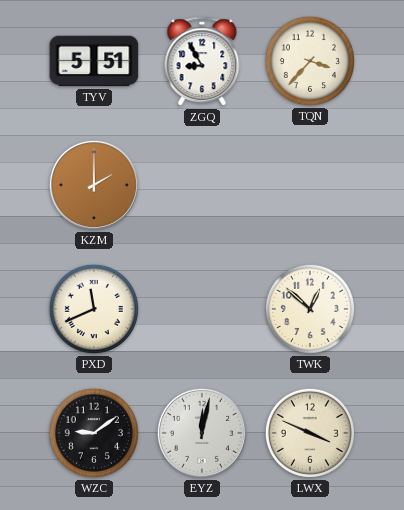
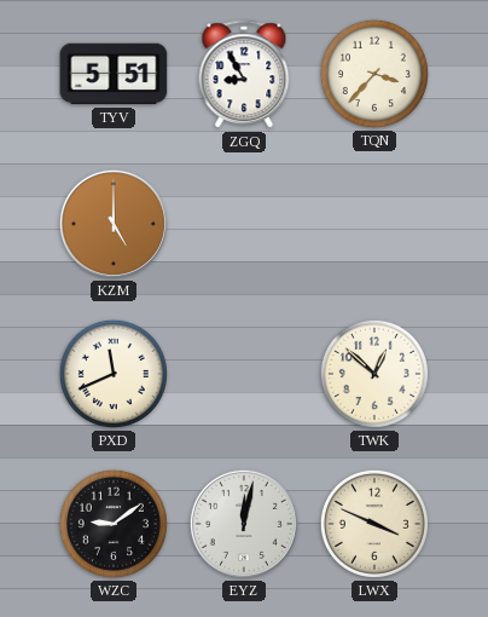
KZM: 2:00 -> 5:00 (114, 224)
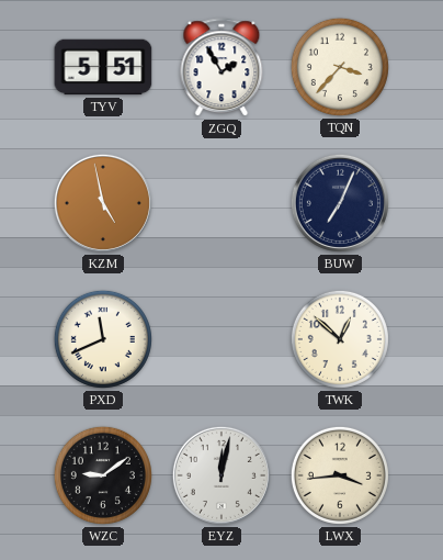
ZGQ: 8:55 -> 1:55 (222, 68)
KZM: 5:00 -> 4:58 (103, 203)
BUW: none -> 7:04 (340, 203)
LWX: 3:49 -> 3:44 (340, 475)
